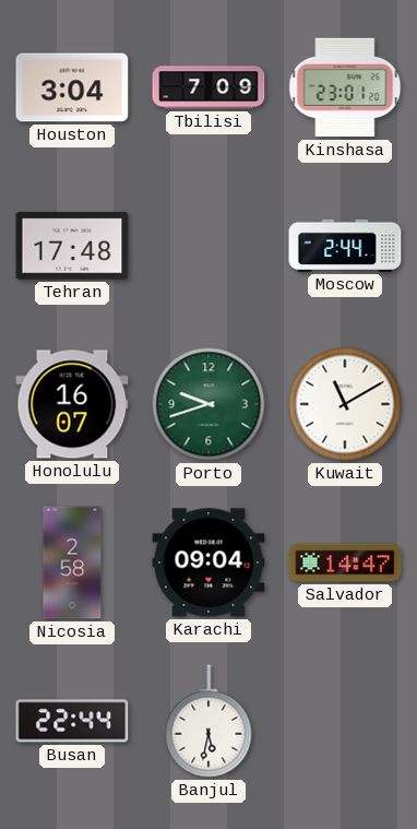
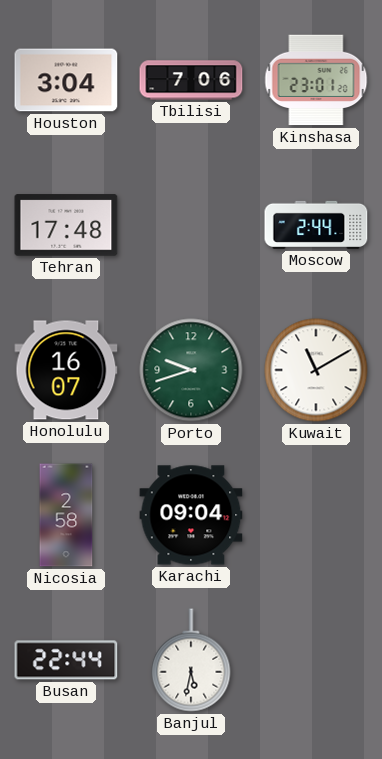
Tbilisi: 7:09 -> 7:06 (191, 80)
Salvador: 14:47 -> none (345, 562)
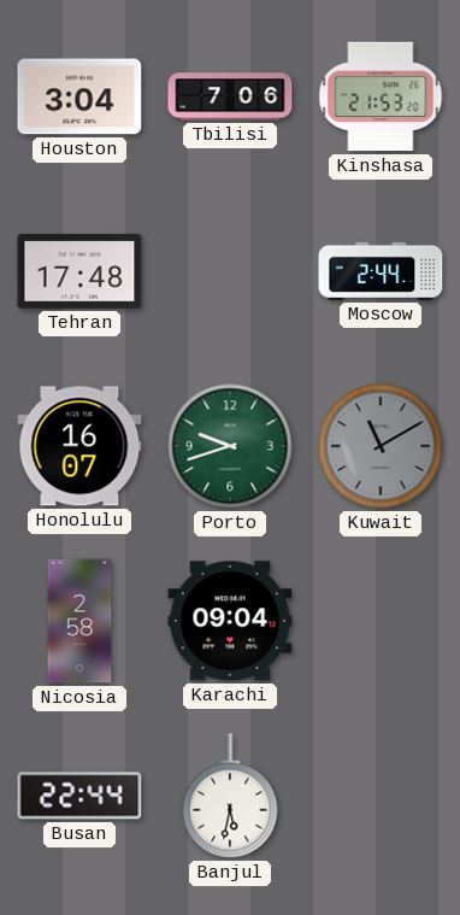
Kinshasa: 23:01 -> 21:53 (381, 96)
Kuwait dial: white -> grey (381, 446)
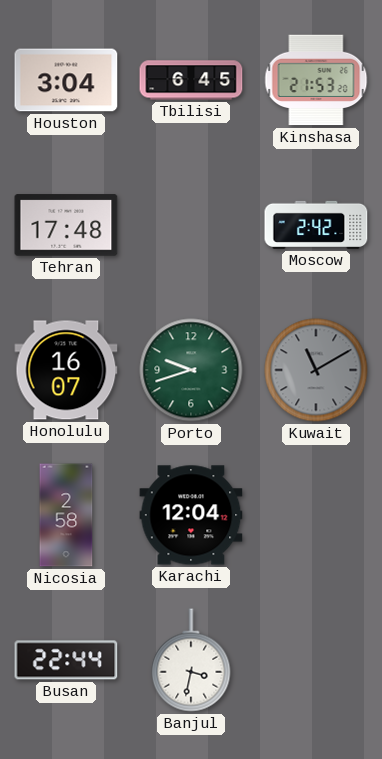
Tbilisi: 7:06 -> 6:45 (191, 80)
Moscow: 2:44 -> 2:42 (316, 225)
Karachi: 09:04 -> 12:04 (191, 515)
Banjul: 5:32 -> 3:32 (191, 660)
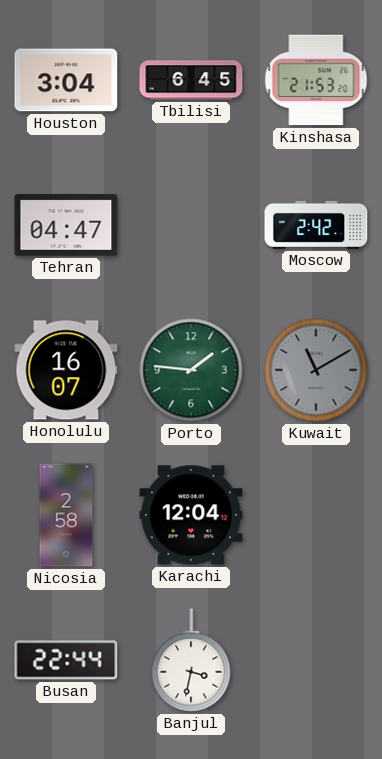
Tehran: 17:48 -> 04:47 (66, 225)
Porto: 9:42 -> 1:46 (191, 370)
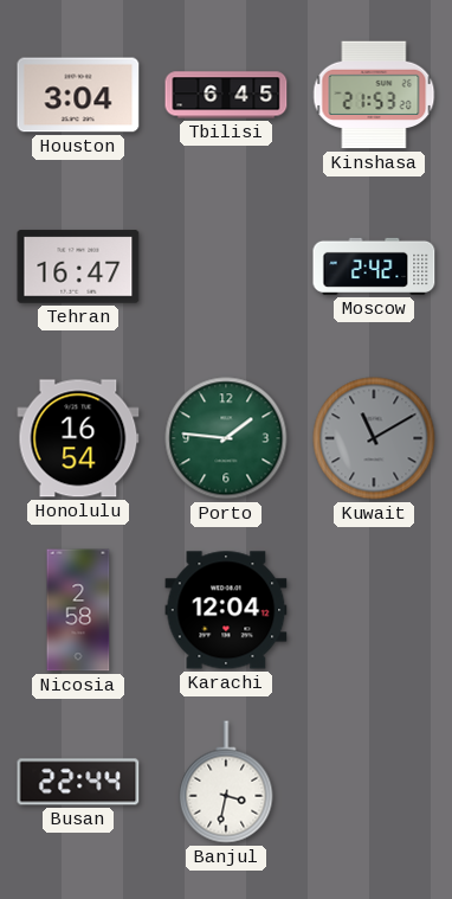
Tehran: 04:47 -> 16:47 (78, 267)
Honolulu: 16:07 -> 16:54 (78, 438)
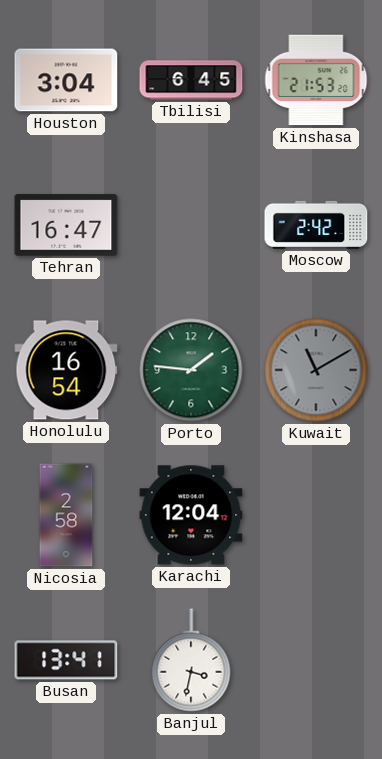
Busan: 22:44 -> 13:41 (66, 660)
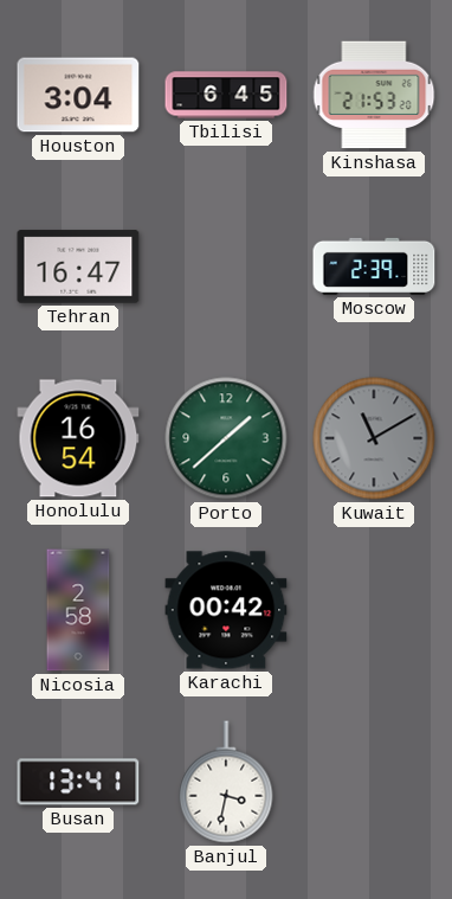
Moscow: 2:42 -> 2:39 (374, 267)
Porto: 1:46 -> 1:38 (226, 438)
Karachi: 12:04 -> 00:42 (226, 610)
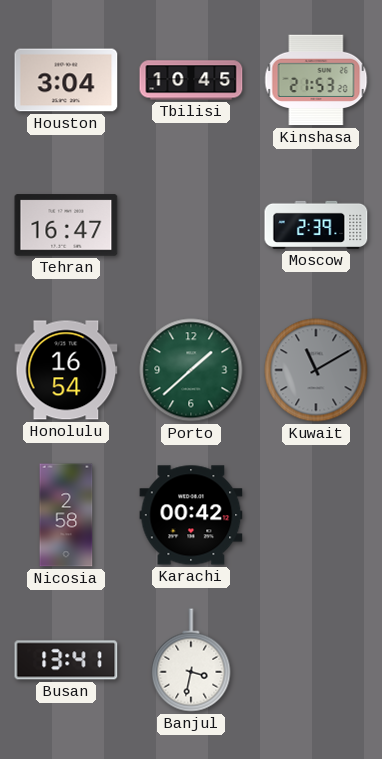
Tbilisi: 6:45 -> 10:45 (191, 80)
